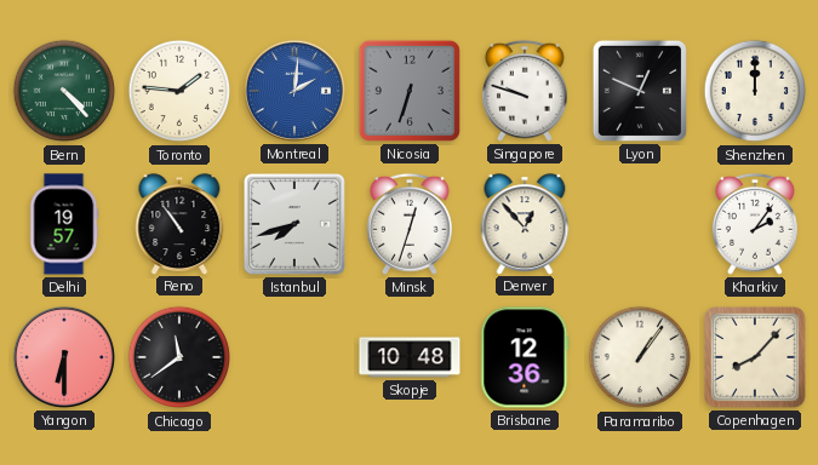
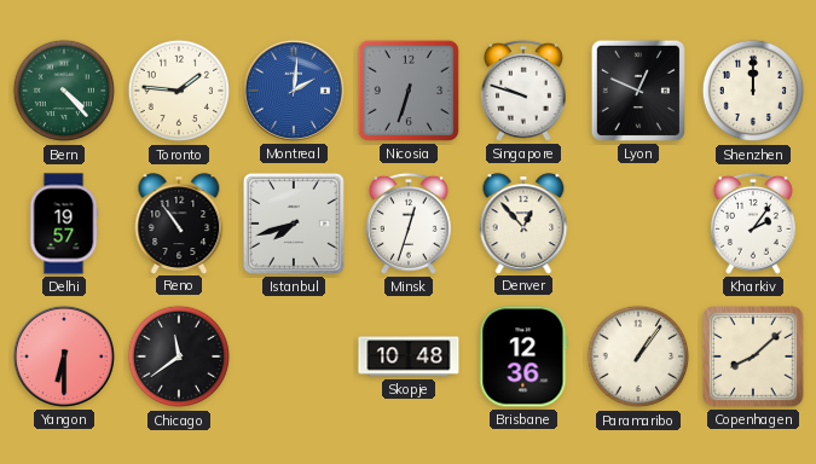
Copenhagen: 8:07 -> 8:08 (753, 356)
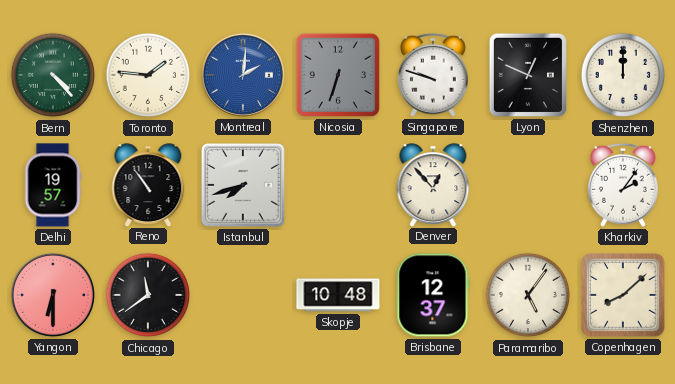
Minsk: 12:33 -> none (409, 224)
Brisbane: 12:36 -> 12:37 (433, 295)
Paramaribo: 1:06 -> 5:06 (528, 295)
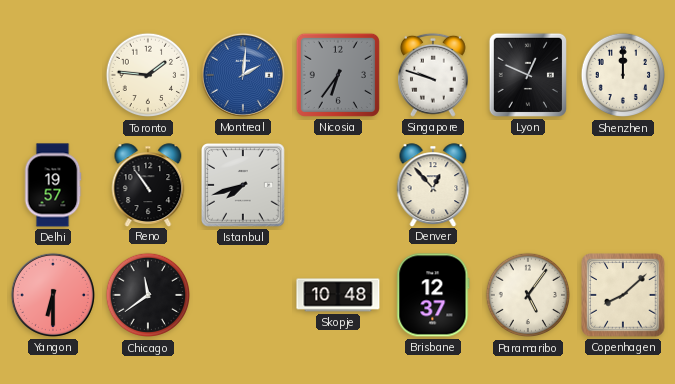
Bern: 4:23 -> none (53, 75)
Nicosia: 6:33 -> 6:36 (338, 75)
Kharkiv: 2:06 -> none (623, 185)
